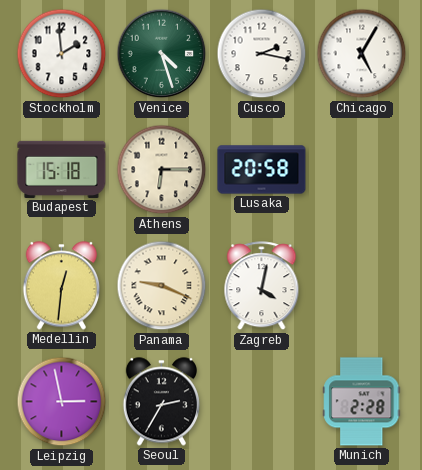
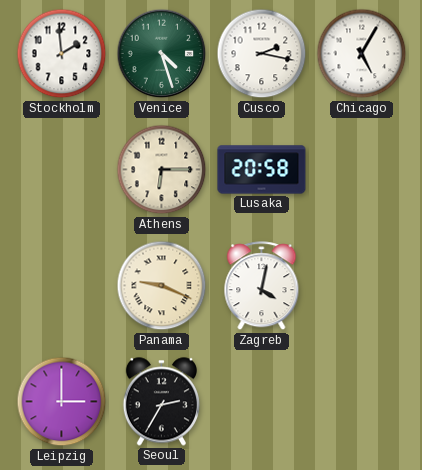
Budapest: 15:18 -> none (62, 169)
Medellin: 12:31 -> none (61, 286)
Leipzig: 2:58 -> 3:00 (62, 402)
Munich: 2:28 -> none (362, 402)
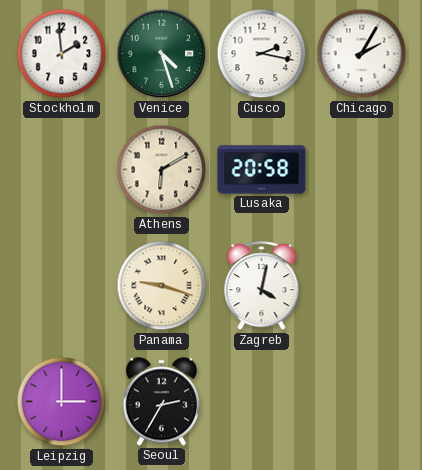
Chicago: 5:05 -> 2:05 (362, 54)
Athens: 6:15 -> 6:10 (162, 170)
Panama: 9:19 -> 9:18 (162, 286)
